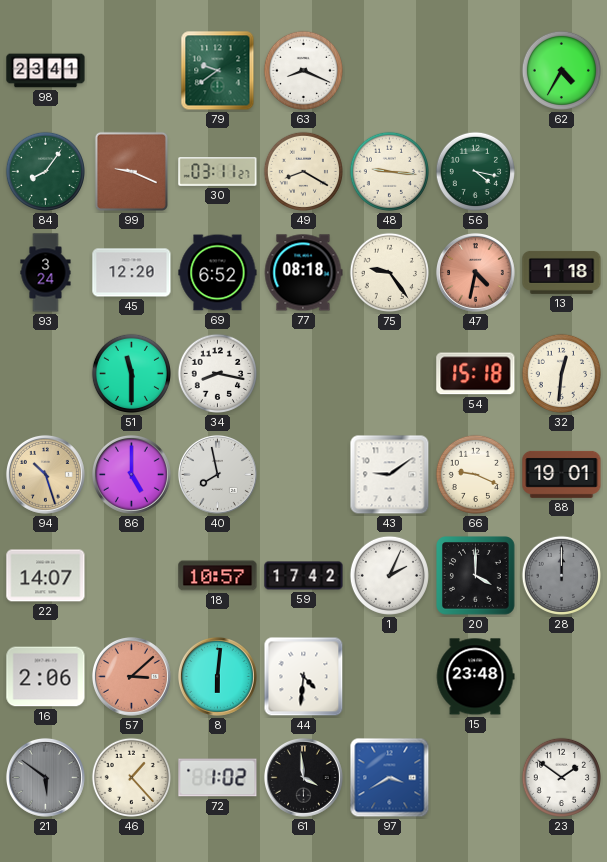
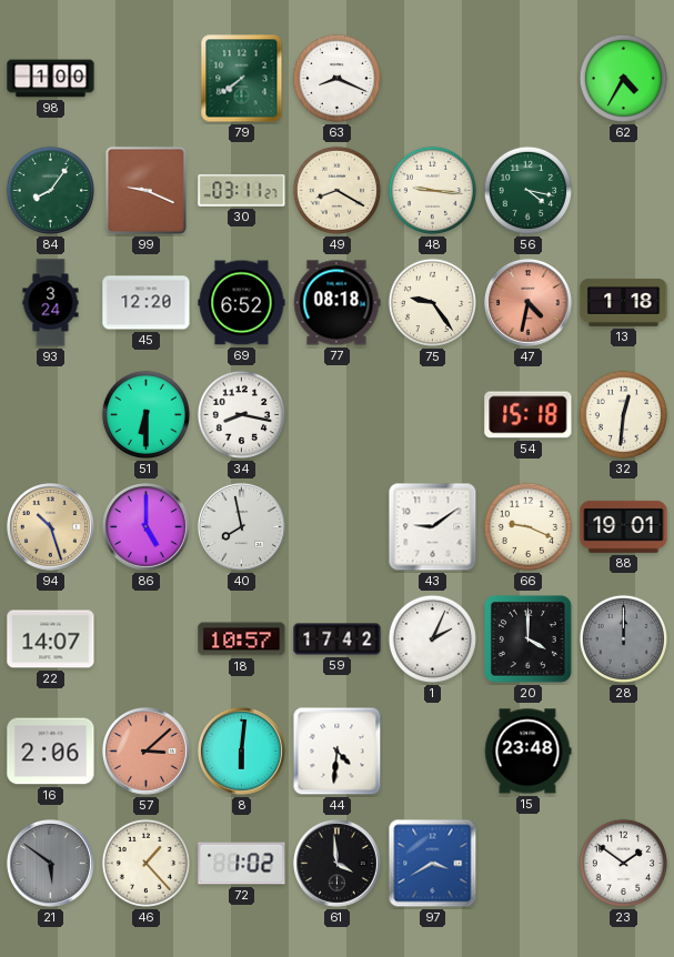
98: 23:41 -> 1:00 (51, 79)
79: 9:39 -> 7:39 (242, 79)
51: 11:30 -> 6:30 (145, 414)
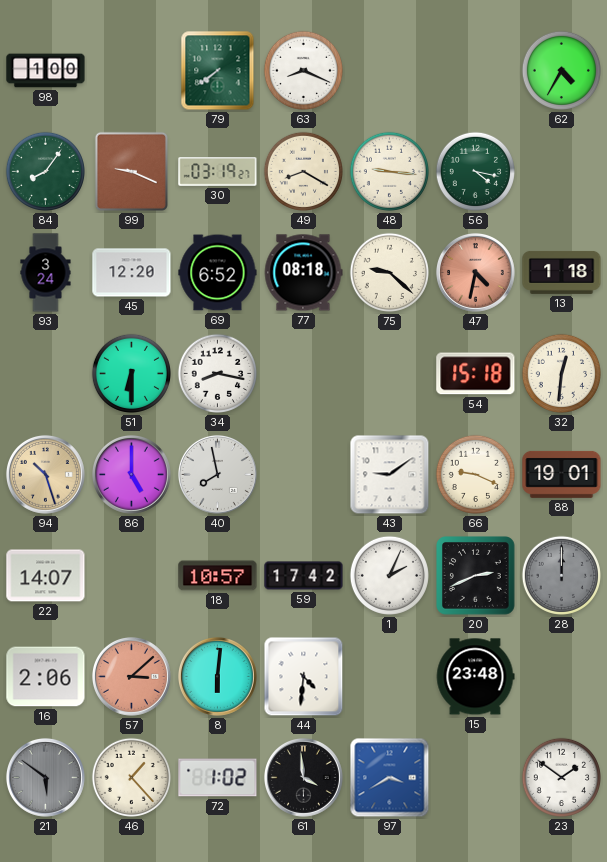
30: 03:11 -> 03:19 (218, 172)
75: 9:24 -> 9:22 (389, 272)
20: 4:00 -> 2:41 (476, 576)
